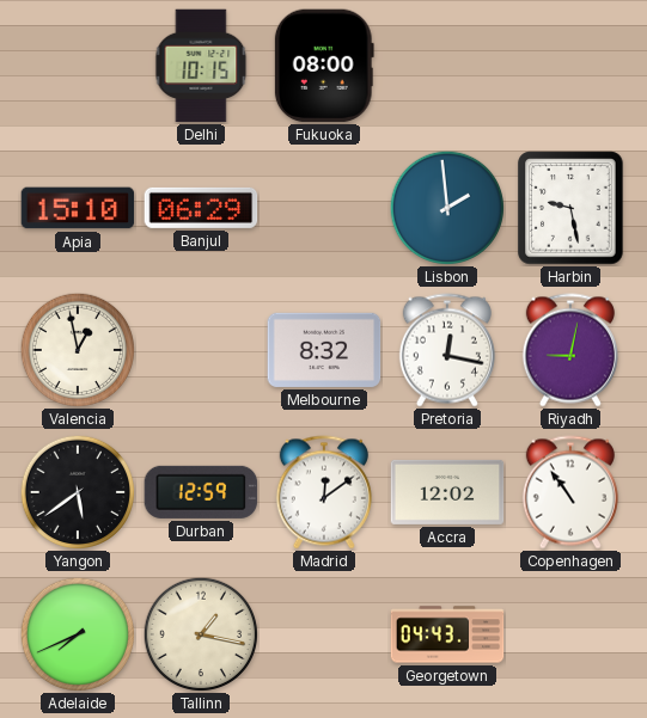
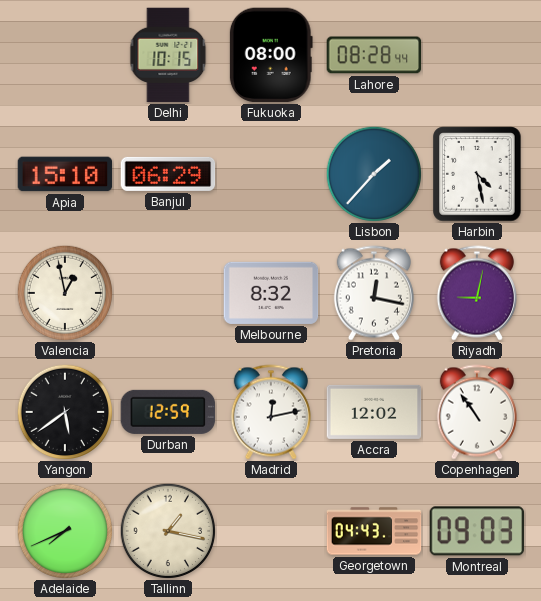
Lahore: none -> 08:28 (374, 55)
Lisbon: 1:59 -> 1:37 (374, 174)
Harbin: 9:28 -> 4:28 (477, 174)
Madrid: 12:09 -> 12:13 (271, 412)
Montreal: none -> 09:03 (477, 531)
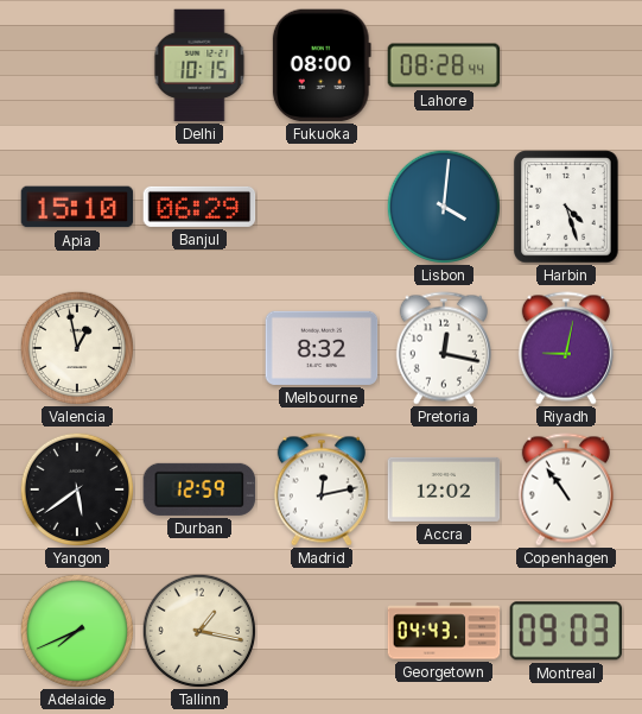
Lisbon: 1:37 -> 4:01 (444, 207)
Harbin: 4:28 -> 4:27 (566, 207)
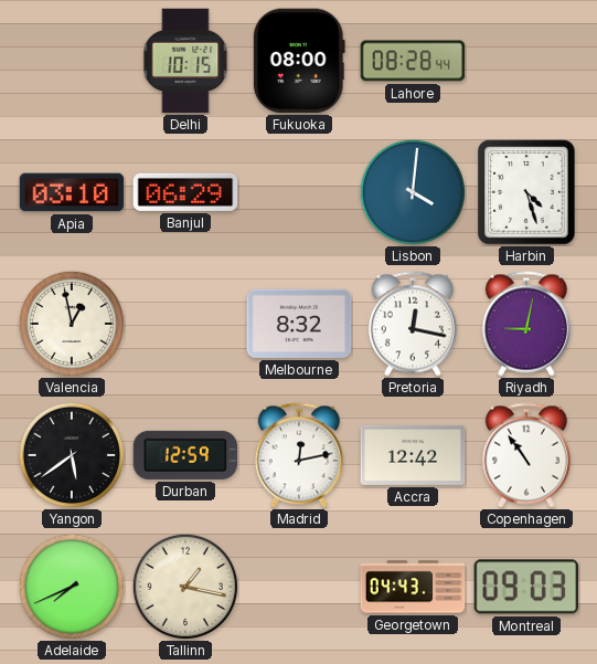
Apia: 15:10 -> 03:10 (72, 192)
Accra: 12:02 -> 12:42 (413, 455)
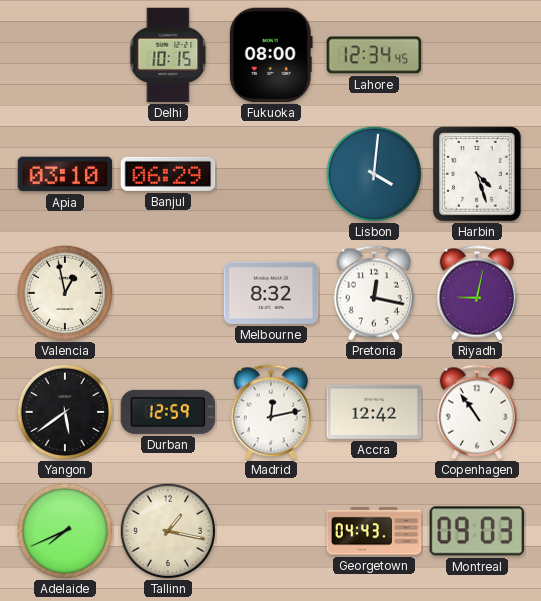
Lahore: 08:28 -> 12:34 (374, 55)
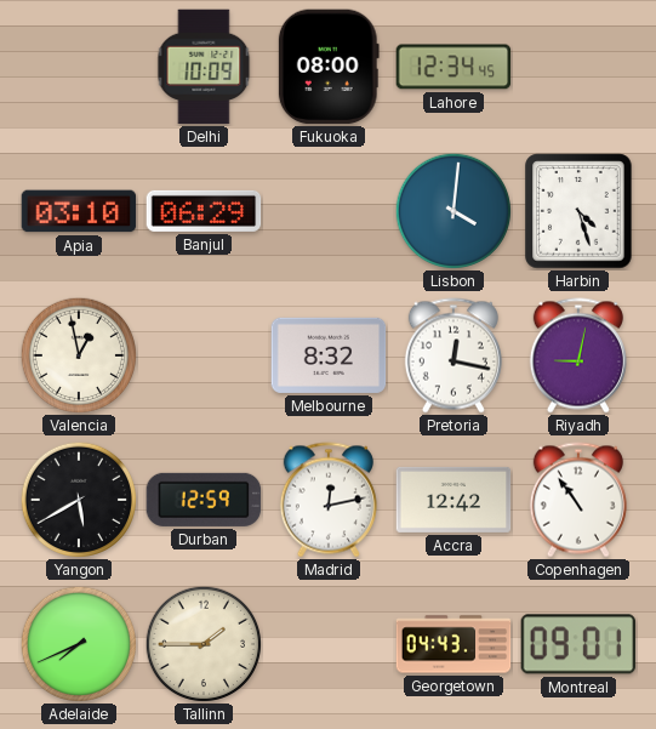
Delhi: 10:15 -> 10:09 (204, 67)
Yangon: 5:39 -> 5:40 (79, 500)
Tallinn: 1:17 -> 1:45 (204, 644)
Montreal: 09:03 -> 09:01 (578, 644)
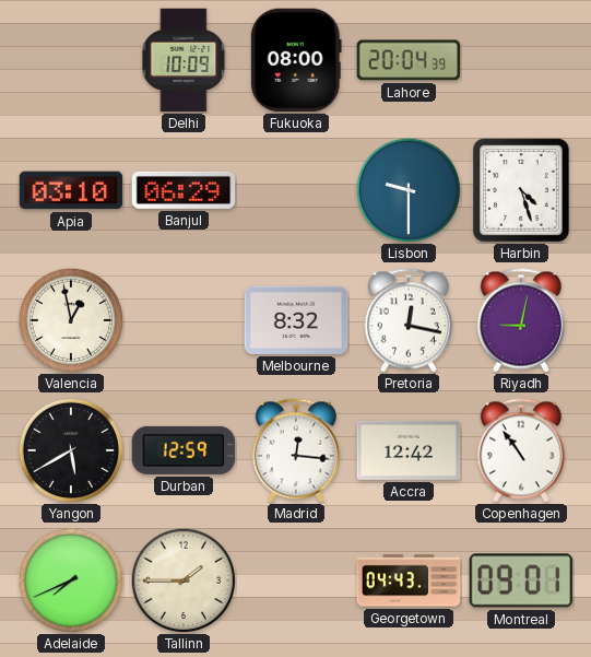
Lahore: 12:34 -> 20:04 (409, 60)
Lisbon: 4:01 -> 9:30 (409, 190)
Madrid: 12:13 -> 12:16 (296, 450)
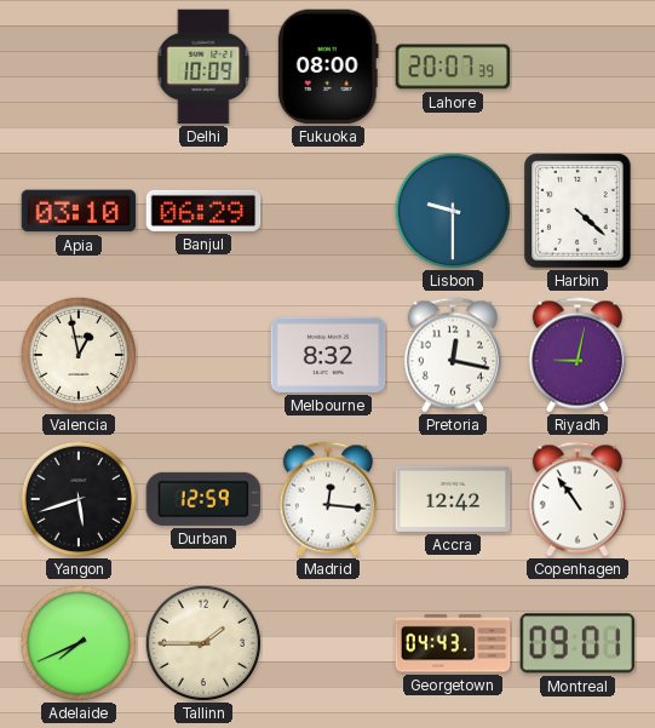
Lahore: 20:04 -> 20:07 (453, 67)
Harbin: 4:27 -> 4:22 (578, 211)
Yangon: 5:40 -> 5:42 (79, 499)
